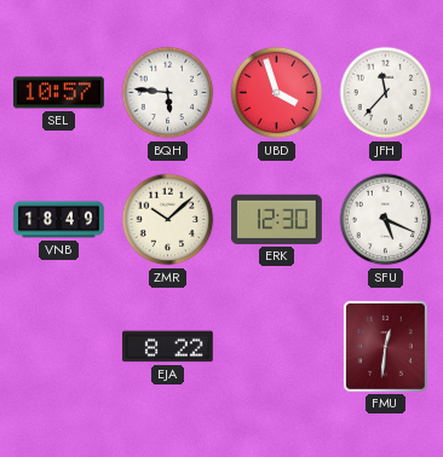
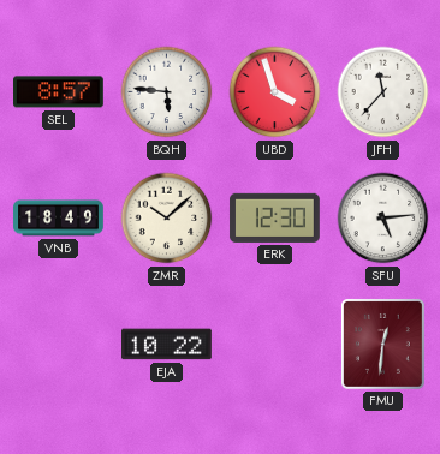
SEL: 10:57 -> 8:57 (59, 92)
SFU: 5:19 -> 5:14 (383, 219)
EJA: 8:22 -> 10:22 (167, 345)
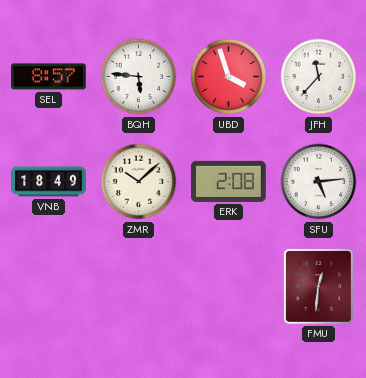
ERK: 12:30 -> 2:08 (228, 181)
EJA: 10:22 -> none (167, 345)
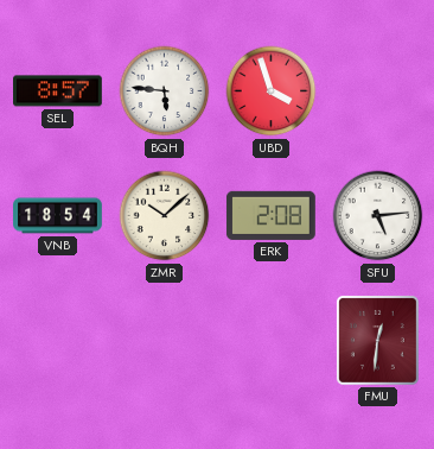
JFH: 11:37 -> none (319, 77)
VNB: 18:49 -> 18:54 (58, 216)
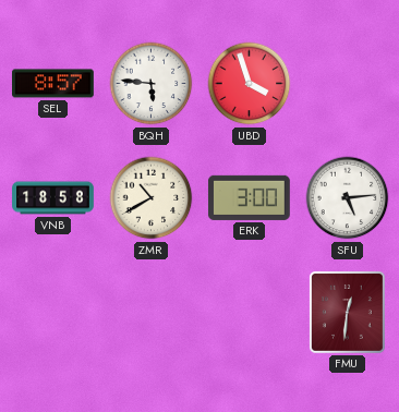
VNB: 18:54 -> 18:58 (53, 198)
ZMR: 10:08 -> 10:40 (152, 198)
ERK: 2:08 -> 3:00 (249, 197)
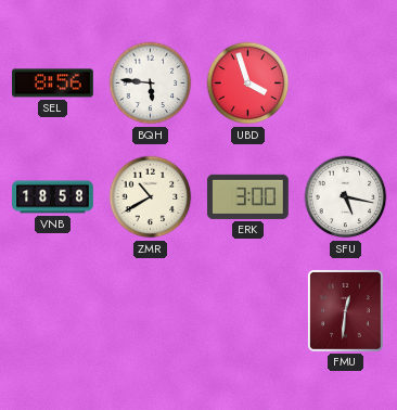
SEL: 8:57 -> 8:56 (53, 84)
SFU: 5:14 -> 5:17 (346, 197)
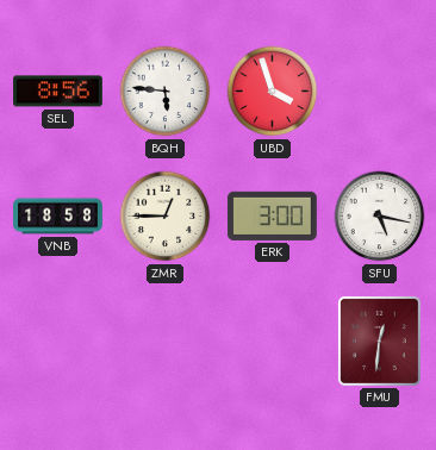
ZMR: 10:40 -> 12:45 (166, 217)
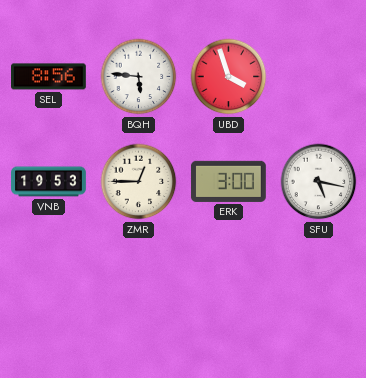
VNB: 18:58 -> 19:53 (49, 182)
FMU: 12:31 -> none (379, 340)
